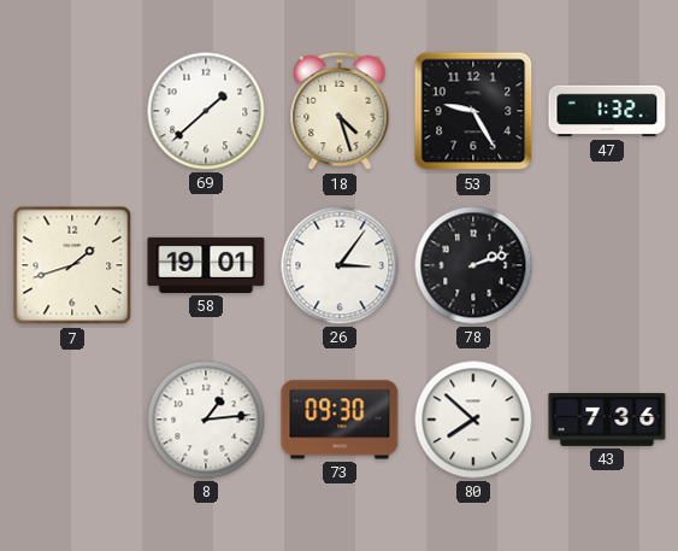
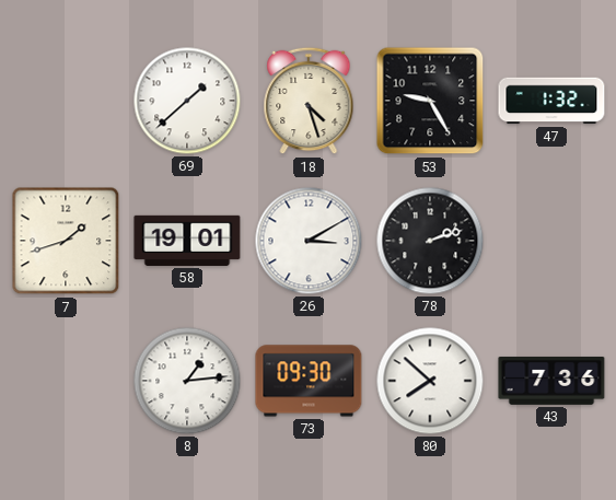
26: 3:06 -> 3:10 (309, 241)
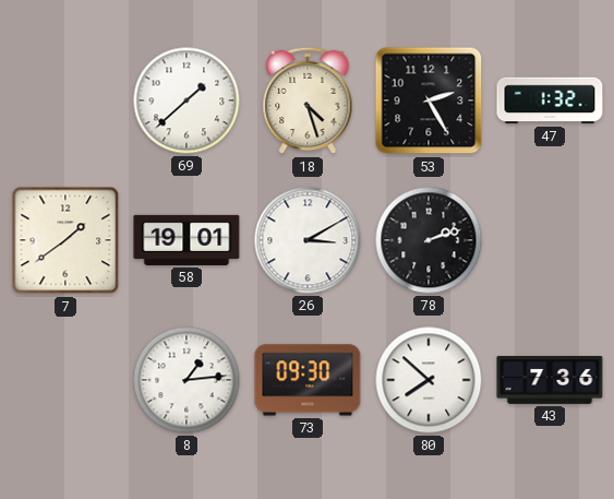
53: 9:25 -> 2:25 (429, 100)
7: 1:42 -> 1:39 (65, 240)
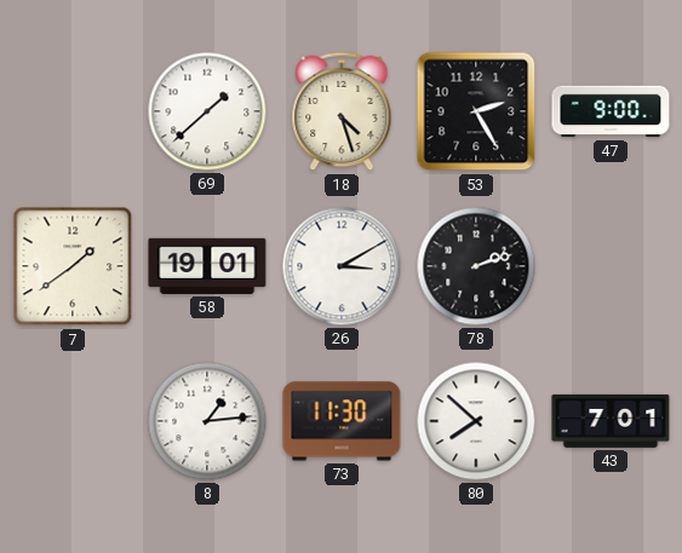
47: 1:32 -> 9:00 (611, 111)
73: 09:30 -> 11:30 (342, 421)
43: 7:36 -> 7:01 (611, 421)
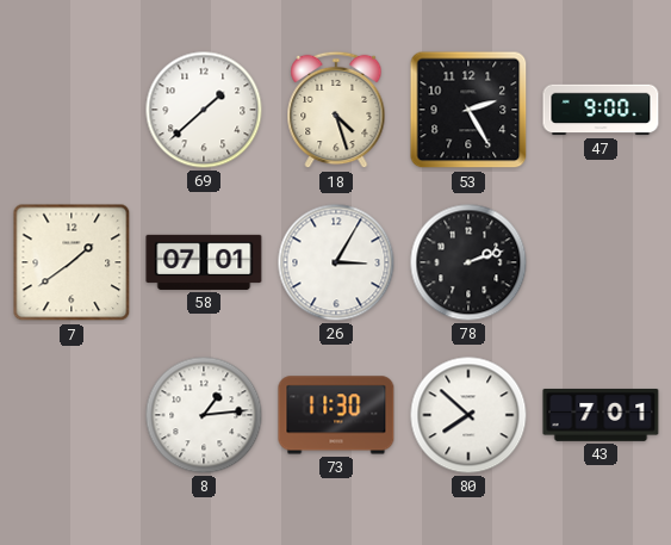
58: 19:01 -> 07:01 (204, 262)
26: 3:10 -> 3:05 (336, 262)
